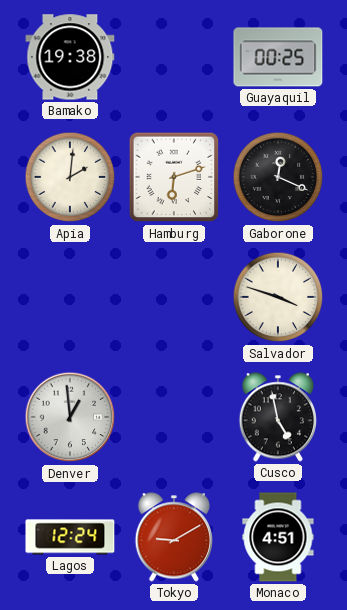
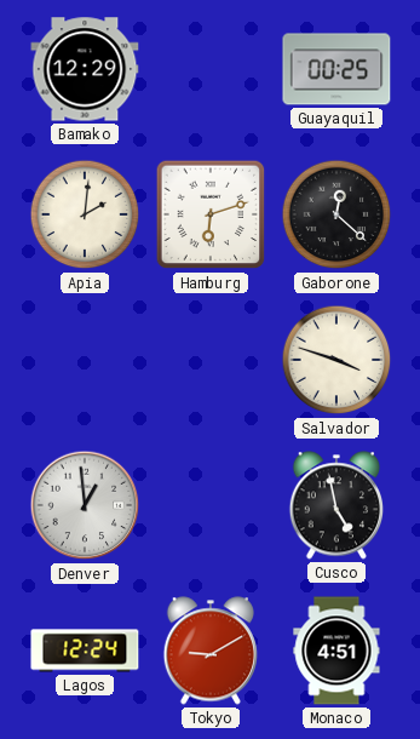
Bamako: 19:38 -> 12:29 (85, 69)
Gaborone: 12:19 -> 12:22 (336, 214)
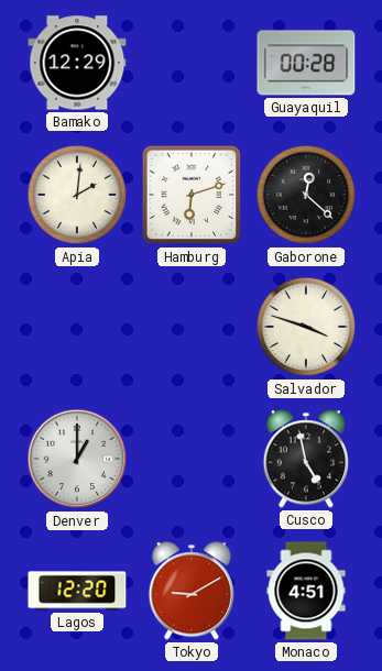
Guayaquil: 00:25 -> 00:28 (306, 63)
Denver: 12:59 -> 1:00 (77, 459)
Lagos: 12:24 -> 12:20 (77, 591)
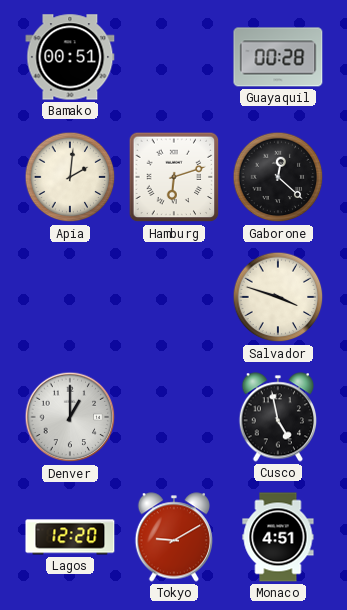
Bamako: 12:29 -> 00:51 (70, 57)
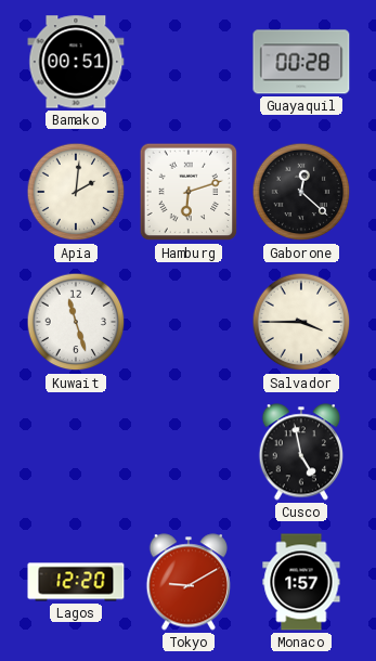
Kuwait: none -> 11:27 (76, 322)
Salvador: 3:48 -> 3:45 (301, 322)
Denver: 1:00 -> none (70, 417)
Monaco: 4:51 -> 1:57 (301, 582)
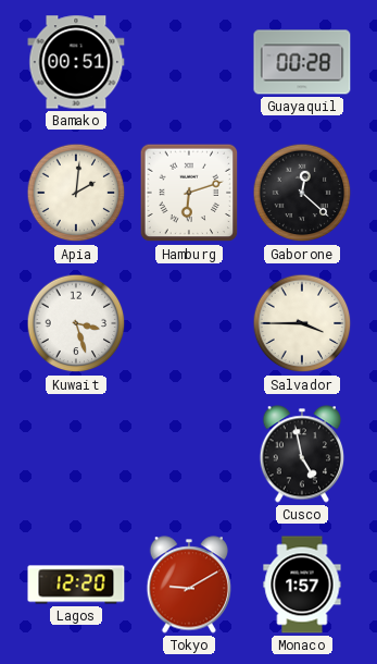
Kuwait: 11:27 -> 3:27 (76, 323)
